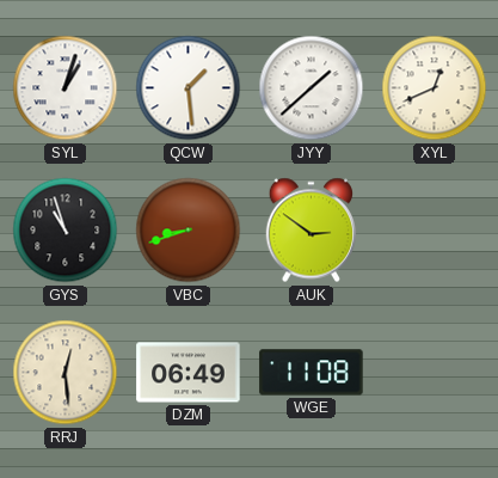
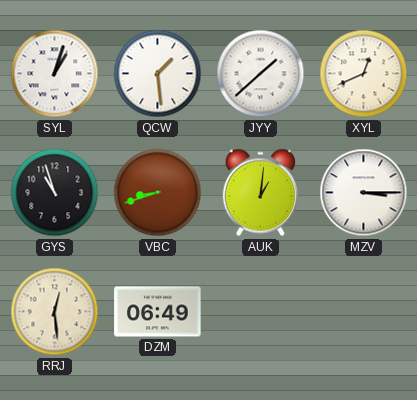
AUK: 2:51 -> 1:01 (261, 193)
MZV: none -> 3:15 (364, 193)
WGE: 11:08 -> none (312, 373)
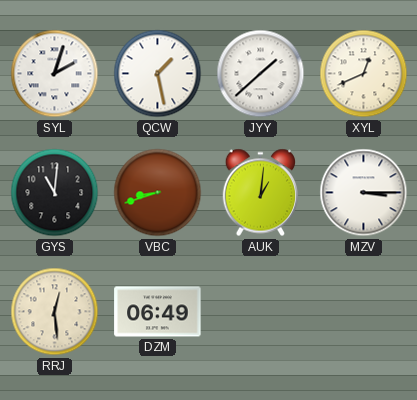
SYL: 1:03 -> 2:03 (55, 74)
QCW: 1:29 -> 1:28 (158, 74)
GYS: 10:57 -> 11:01 (55, 193)
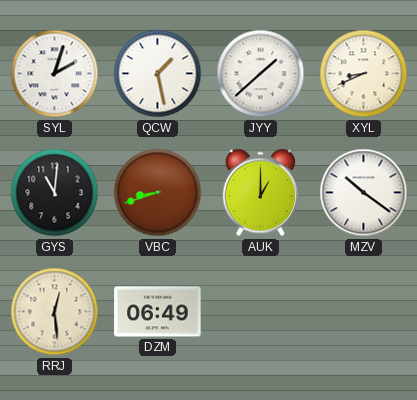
XYL: 12:41 -> 8:41 (364, 74)
AUK: 1:01 -> 1:00 (261, 193)
MZV: 3:15 -> 10:21 (364, 193)
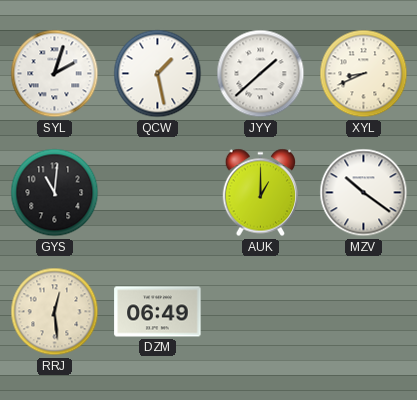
VBC: 8:42 -> none (158, 193)
